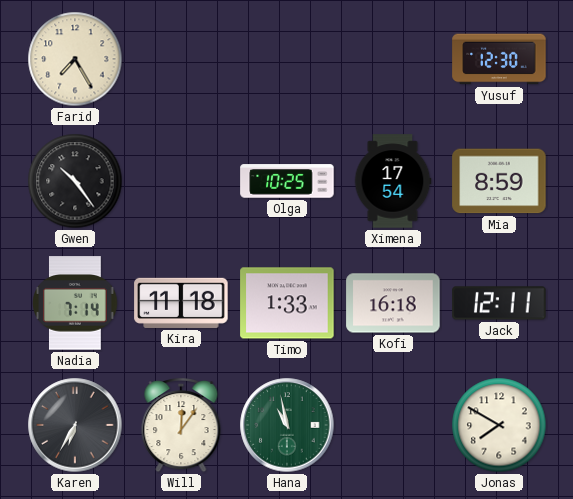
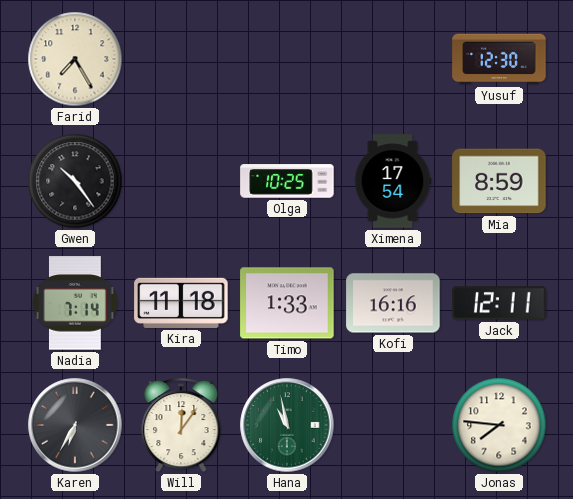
Kofi: 16:18 -> 16:16 (393, 303)
Jonas: 7:50 -> 7:46 (499, 425)
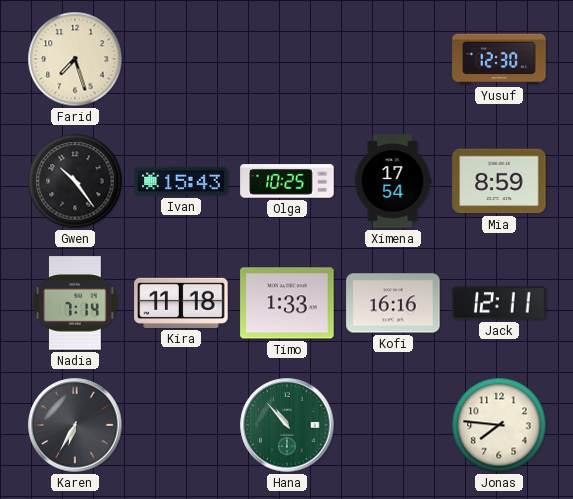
Farid: 7:25 -> 7:27 (75, 59)
Ivan: none -> 15:43 (181, 181)
Will: 12:06 -> none (181, 425)
Hana: 10:58 -> 10:53 (287, 425)
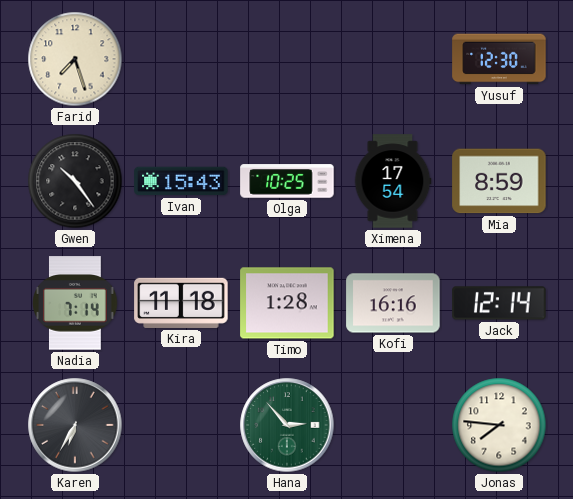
Timo: 1:33 -> 1:28 (287, 303)
Jack: 12:11 -> 12:14 (499, 303)
Hana: 10:53 -> 2:53 (287, 425)
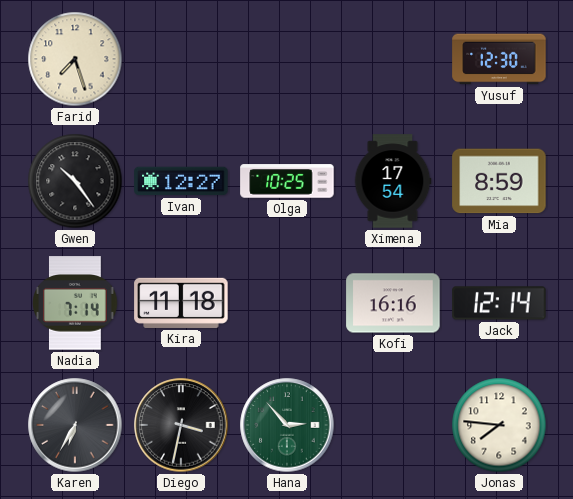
Ivan: 15:43 -> 12:27 (181, 181)
Timo: 1:28 -> none (287, 303)
Diego: none -> 3:32 (181, 425)
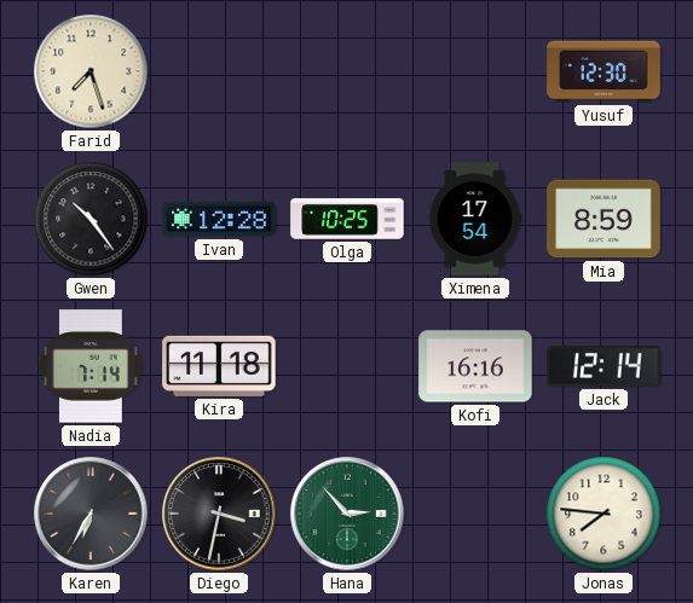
Ivan: 12:27 -> 12:28 (219, 219)
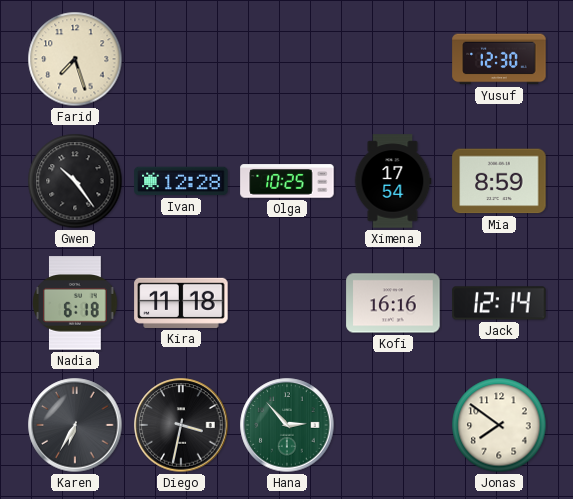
Nadia: 7:14 -> 6:18 (75, 303)
Jonas: 7:46 -> 7:51 (499, 425)
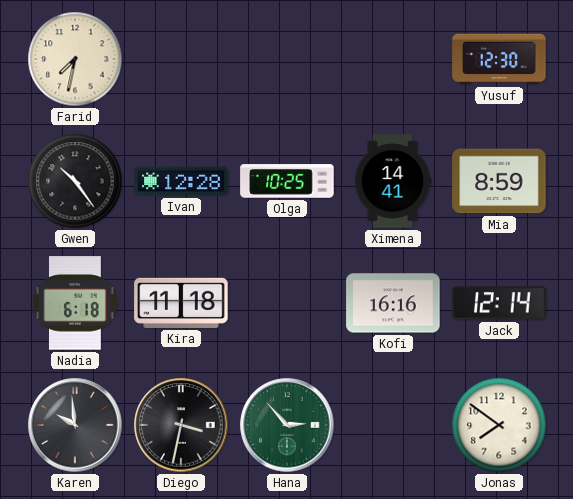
Farid: 7:27 -> 7:32 (75, 59)
Ximena: 17:54 -> 14:41 (393, 181)
Karen: 6:35 -> 9:59 (75, 425)
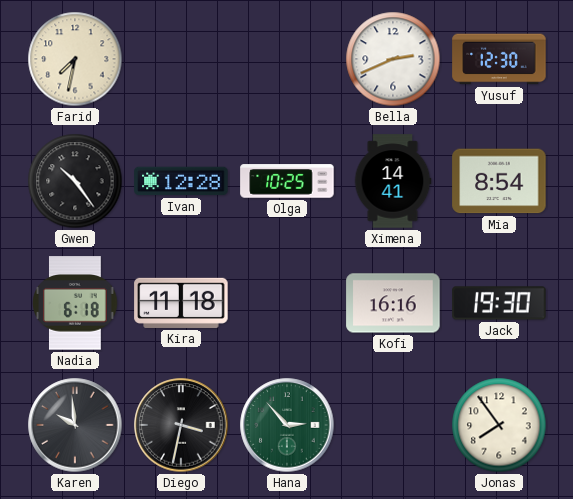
Bella: none -> 2:41 (393, 59)
Mia: 8:59 -> 8:54 (499, 181)
Jack: 12:14 -> 19:30 (499, 303)
Jonas: 7:51 -> 7:54 (499, 425)
